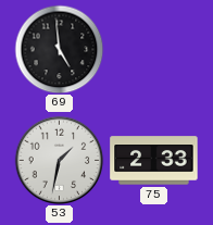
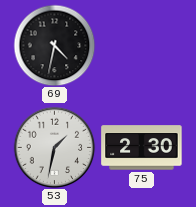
69: 4:59 -> 4:32 (54, 45)
75: 2:33 -> 2:30 (142, 148)
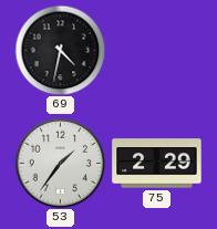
53: 1:32 -> 1:36 (60, 163)
75: 2:30 -> 2:29 (157, 164)
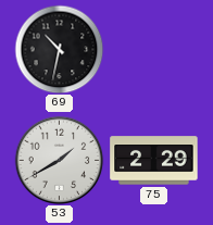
69: 4:32 -> 10:32 (59, 49)
53: 1:36 -> 1:40 (59, 160)
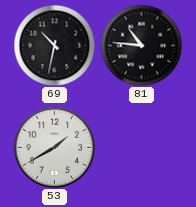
81: none -> 10:46 (141, 45)
75: 2:29 -> none (154, 161)
